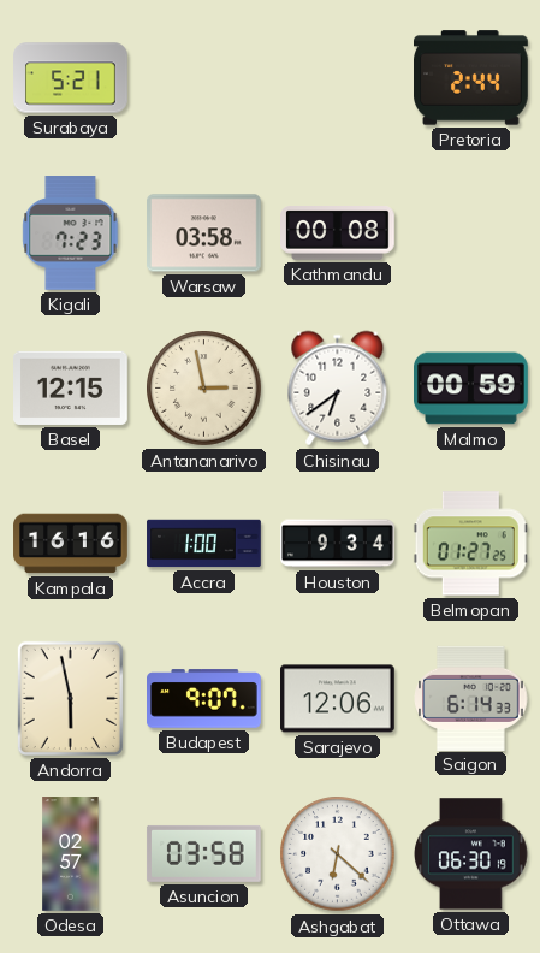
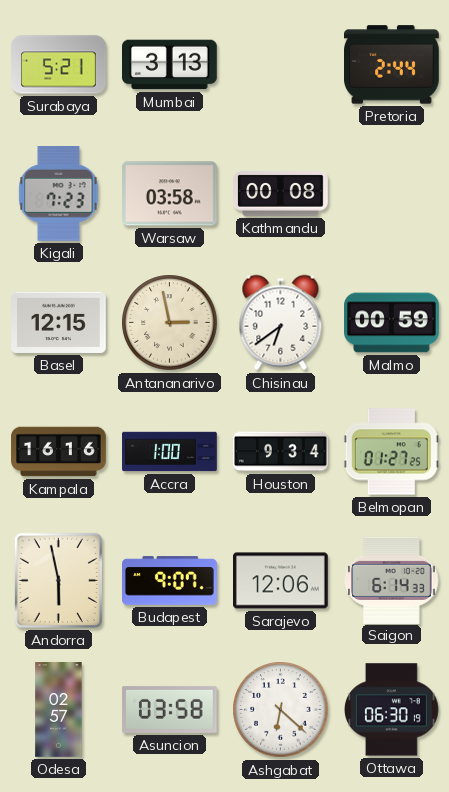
Mumbai: none -> 3:13 (170, 65)
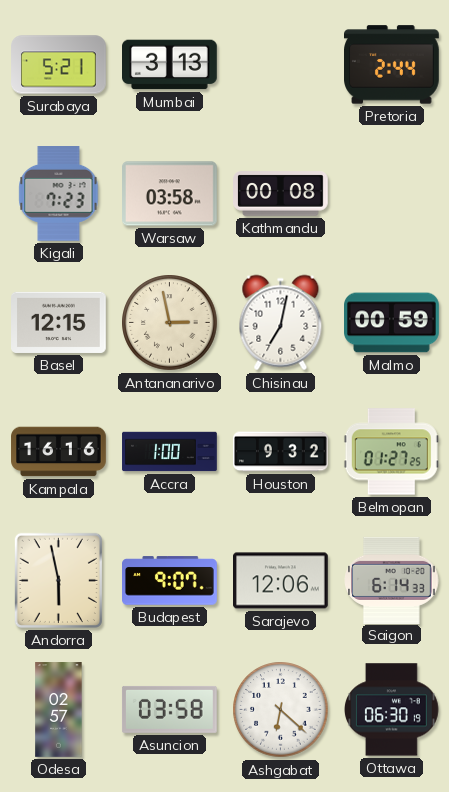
Chisinau: 6:39 -> 7:02 (281, 323)
Houston: 9:34 -> 9:32 (281, 452)
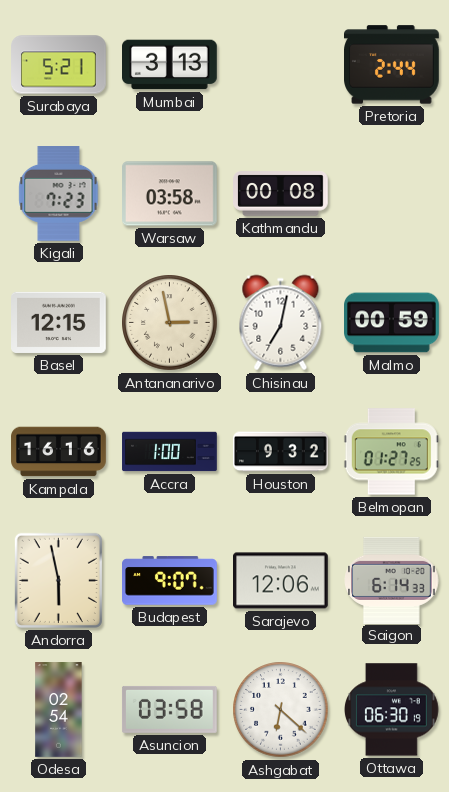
Odesa: 02:57 -> 02:54 (59, 710)
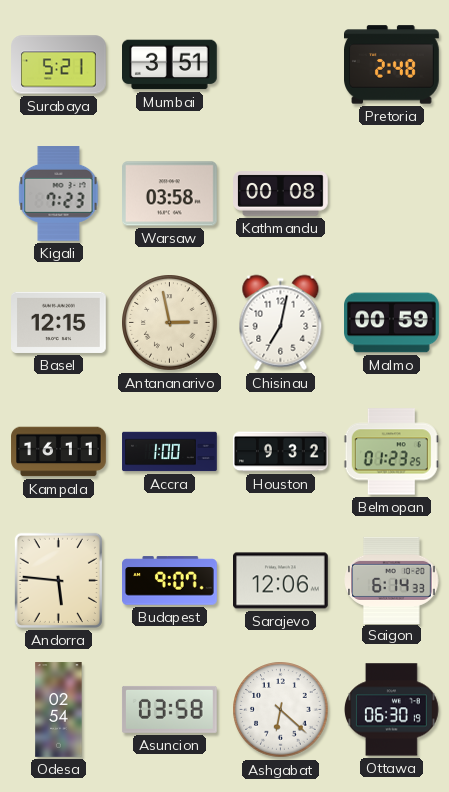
Mumbai: 3:13 -> 3:51 (170, 65)
Pretoria: 2:44 -> 2:48 (392, 65)
Kampala: 16:16 -> 16:11 (59, 452)
Belmopan: 01:27 -> 01:23 (391, 452)
Andorra: 5:58 -> 5:46 (58, 580)
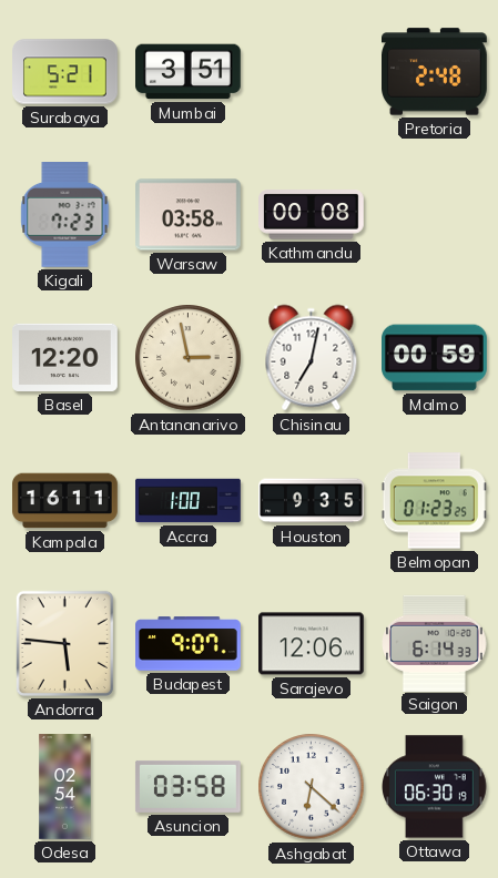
Basel: 12:15 -> 12:20 (65, 357)
Houston: 9:32 -> 9:35 (312, 501)
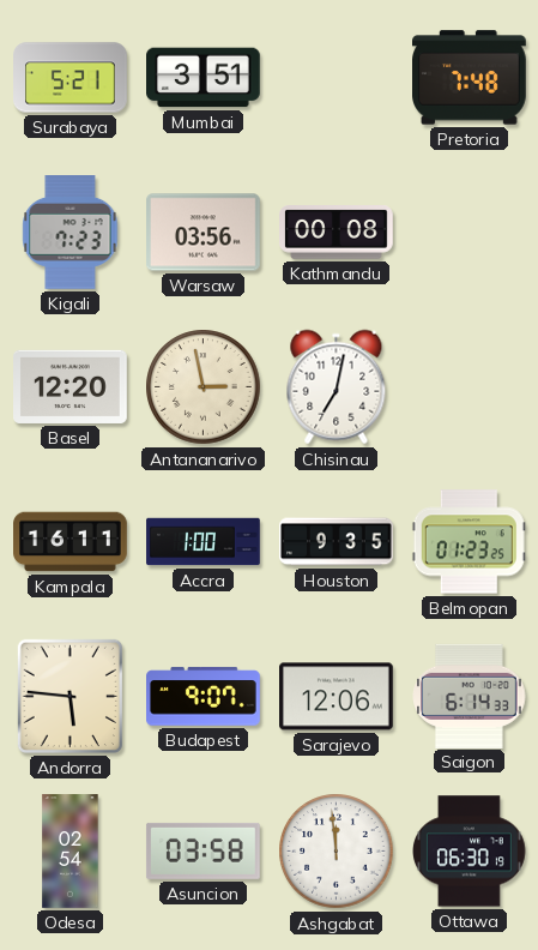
Pretoria: 2:48 -> 7:48 (470, 78)
Warsaw: 03:58 -> 03:56 (204, 233)
Malmo: 00:59 -> none (435, 358)
Ashgabat: 6:22 -> 11:59 (337, 852)
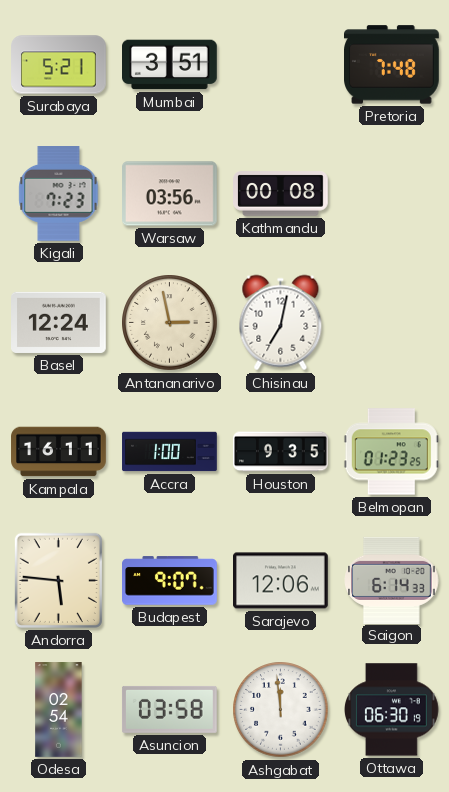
Basel: 12:20 -> 12:24 (59, 322)
